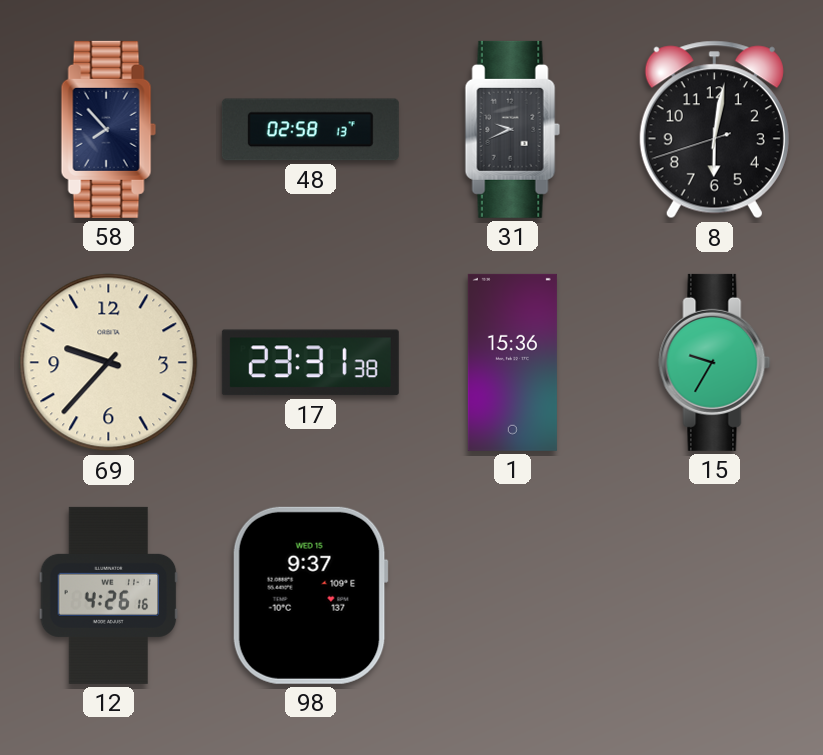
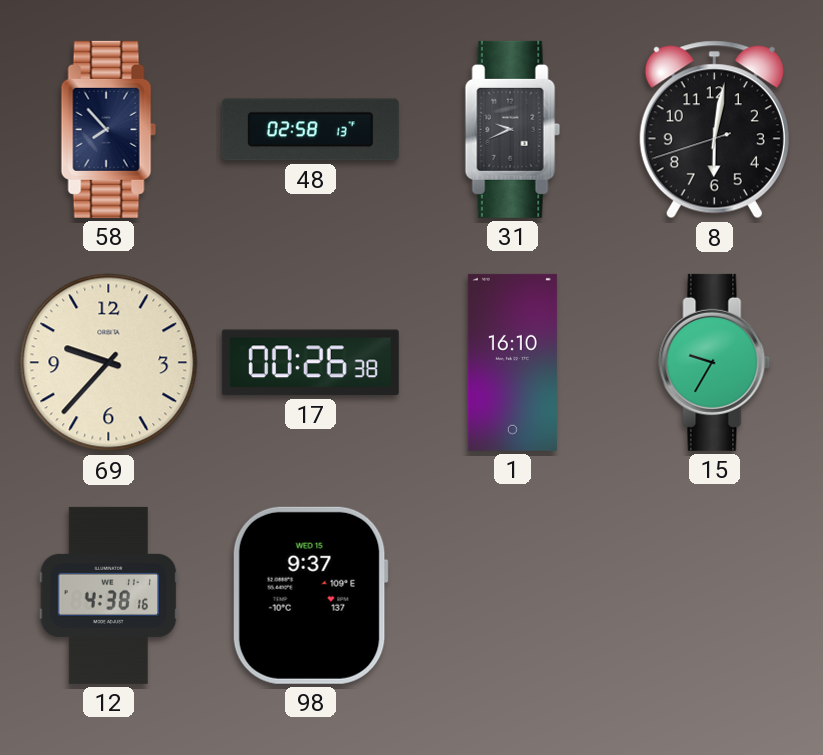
17: 23:31 -> 00:26 (310, 363)
1: 15:36 -> 16:10 (512, 362)
12: 4:26 -> 4:38 (109, 595)
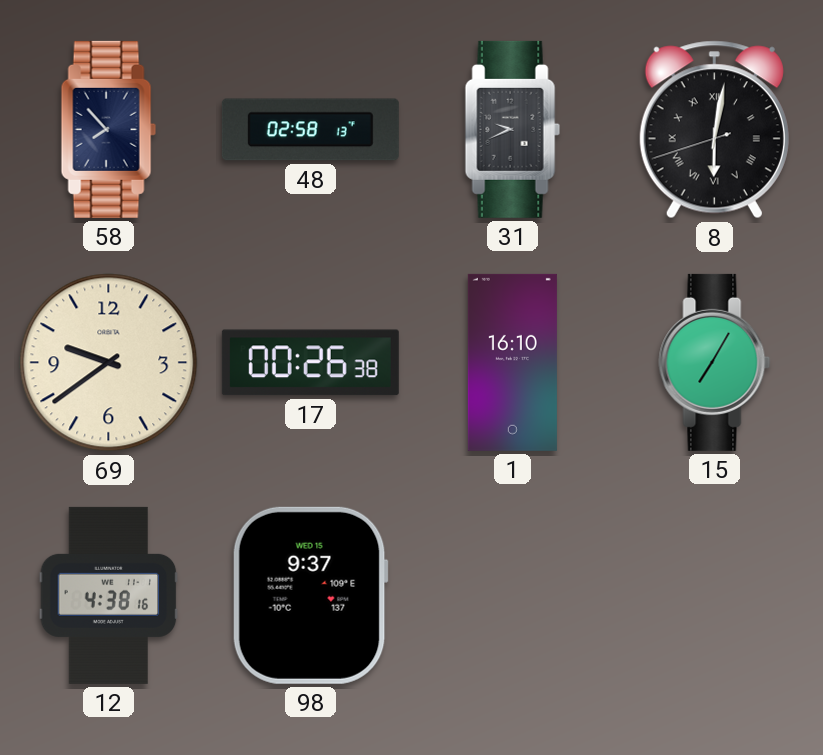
8 numerals: Arabic -> Roman (714, 130)
69: 9:37 -> 9:39 (109, 363)
15: 9:35 -> 7:05 (715, 362)
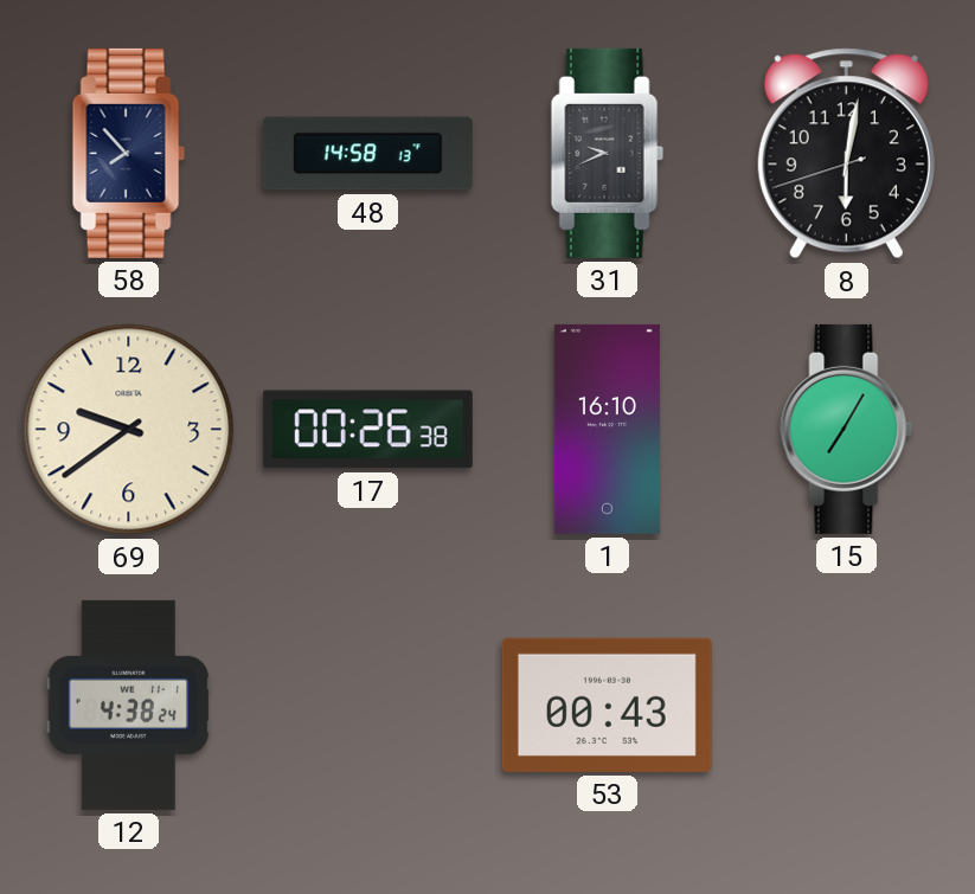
48: 02:58 -> 14:58 (367, 154)
8 numerals: Roman -> Arabic (846, 154)
12: 4:38:16 -> 4:38:24 (129, 705)
98: 9:37 -> none (310, 595)
53: none -> 00:43 (607, 705)
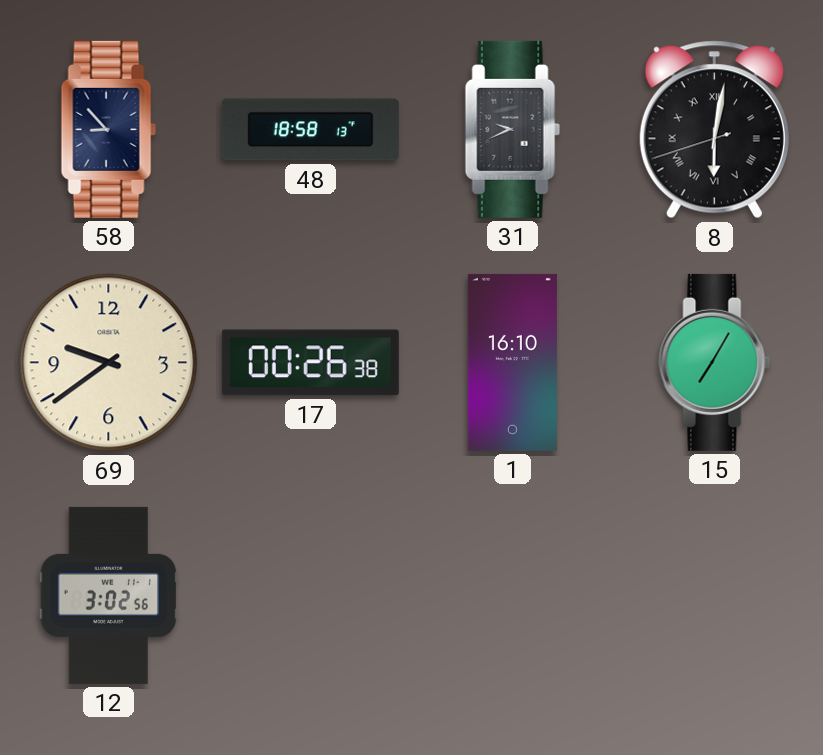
58: 7:53 -> 8:53 (108, 129)
48: 14:58 -> 18:58 (310, 130)
8 numerals: Arabic -> Roman (714, 130)
12: 4:38 -> 3:02 (109, 595)
53: 00:43 -> none (607, 705)
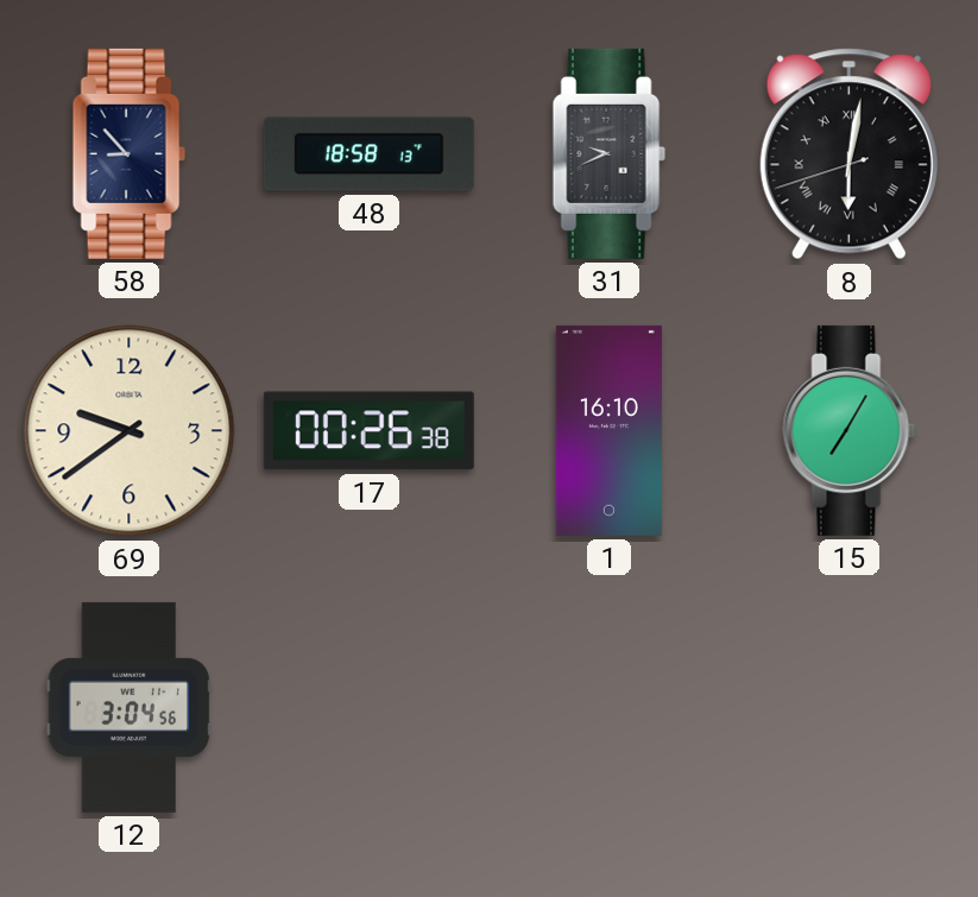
12: 3:02 -> 3:04 (130, 707)
